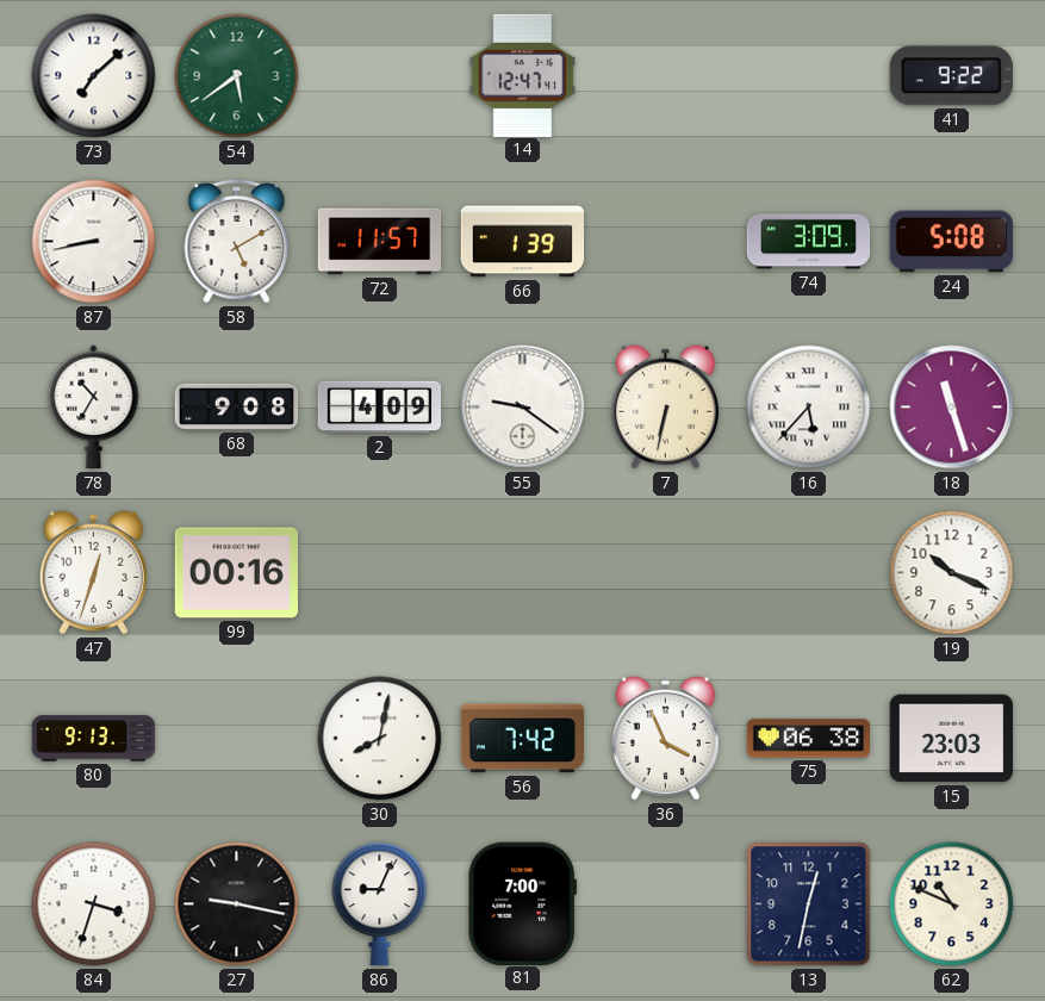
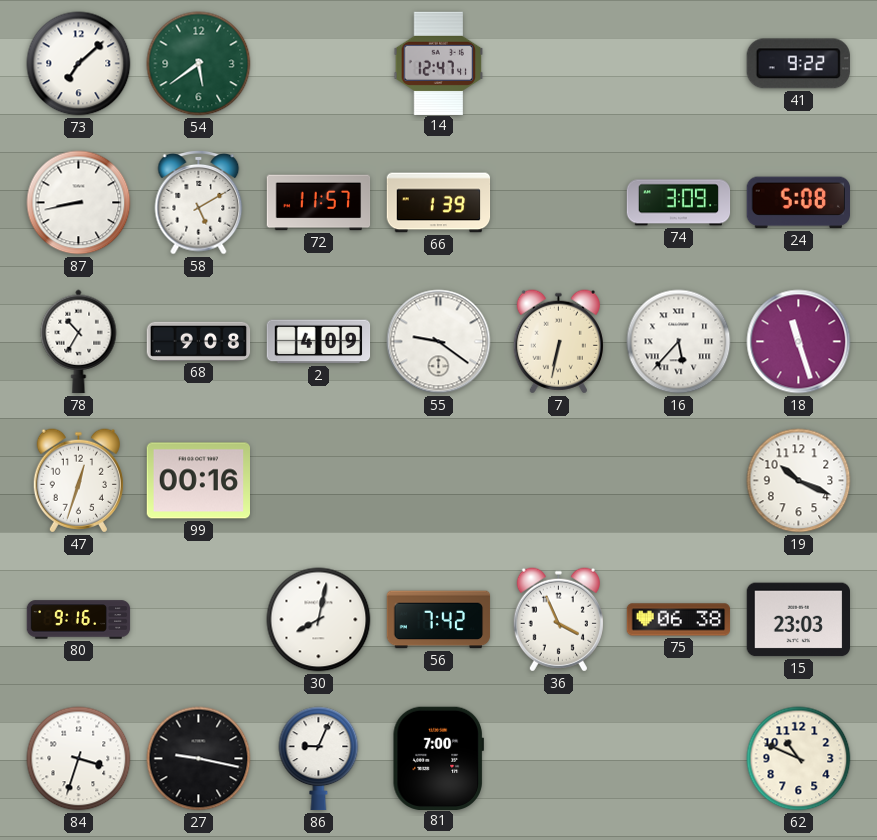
80: 9:13 -> 9:16 (79, 620)
13: 12:32 -> none (809, 904)
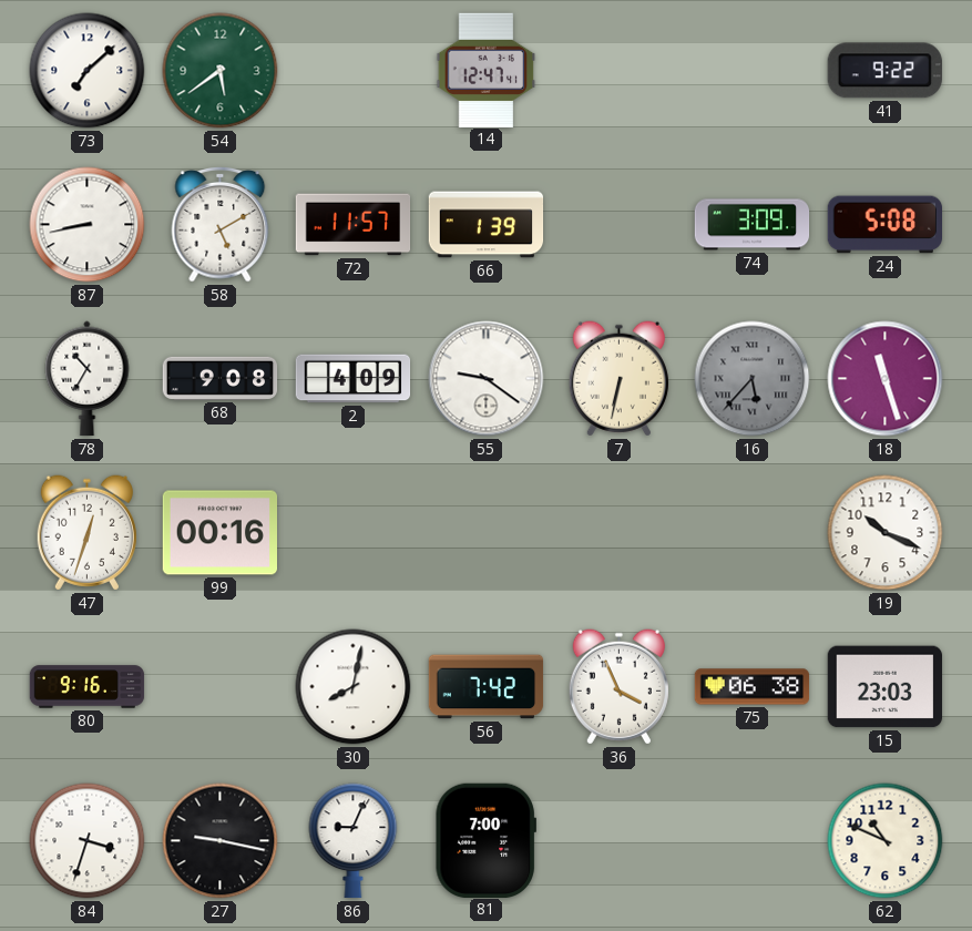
16 dial: white -> grey (753, 379)
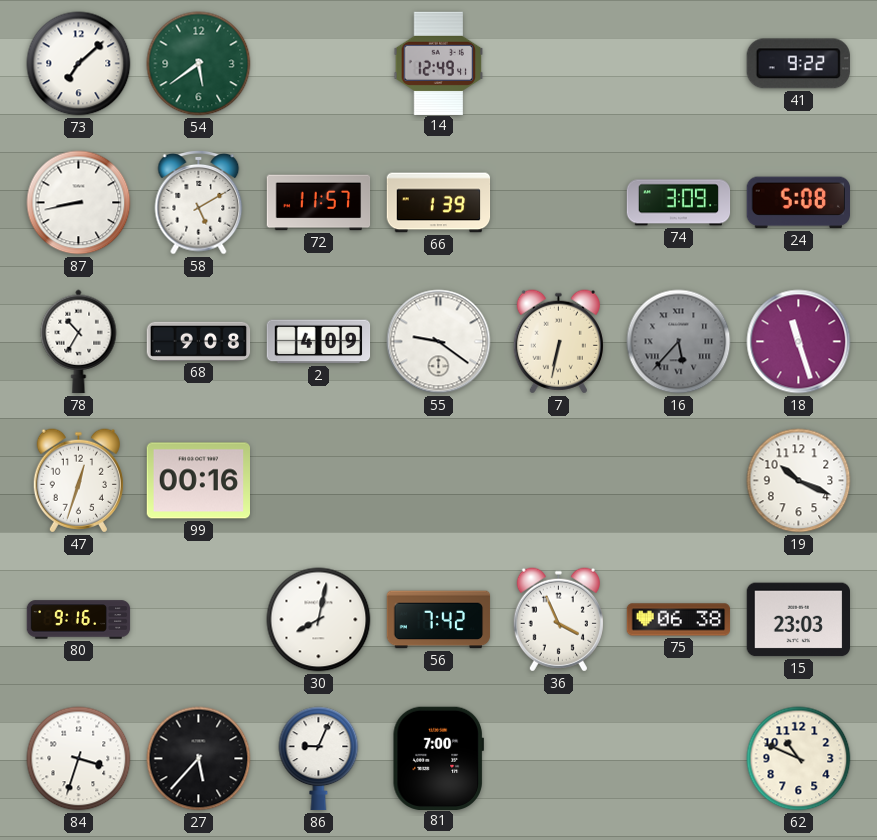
14: 12:47 -> 12:49 (439, 63)
27: 9:17 -> 5:37 (199, 759)
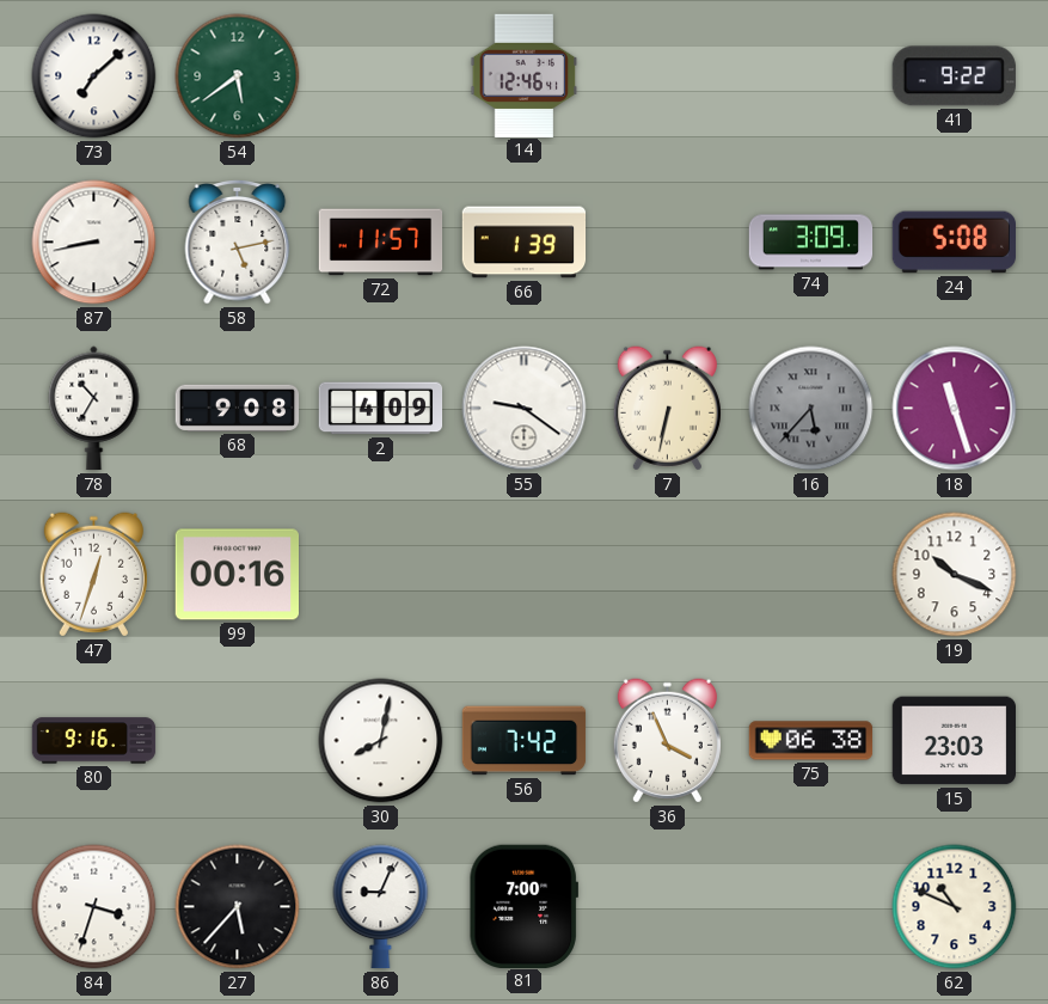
14: 12:49 -> 12:46 (525, 75)
58: 5:10 -> 5:13 (238, 243)
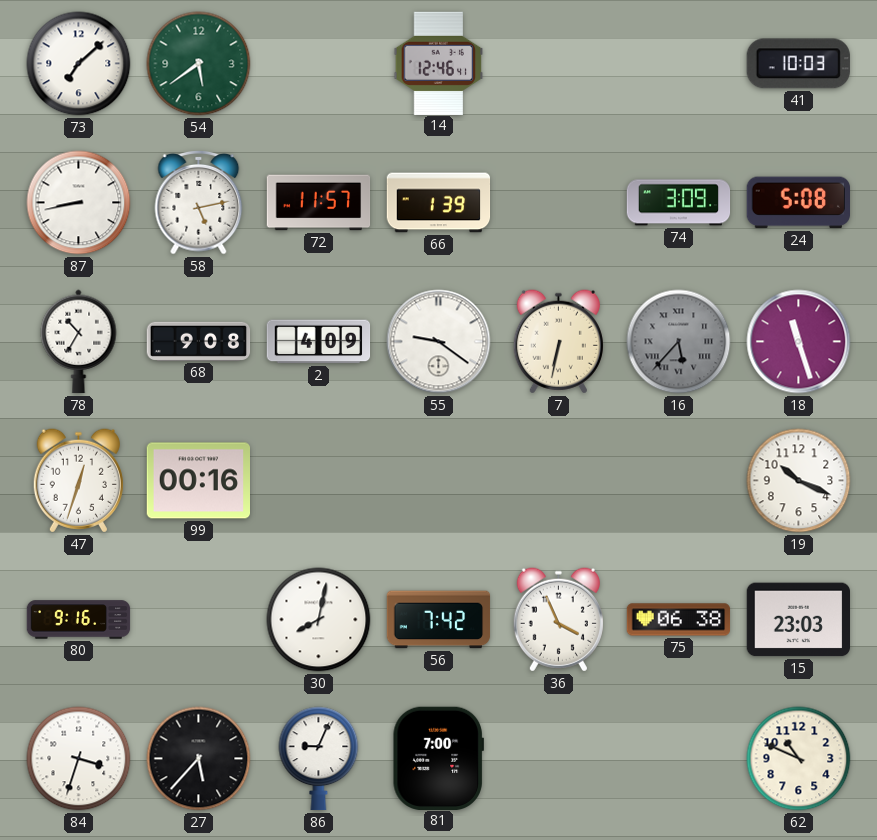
41: 9:22 -> 10:03 (798, 64)
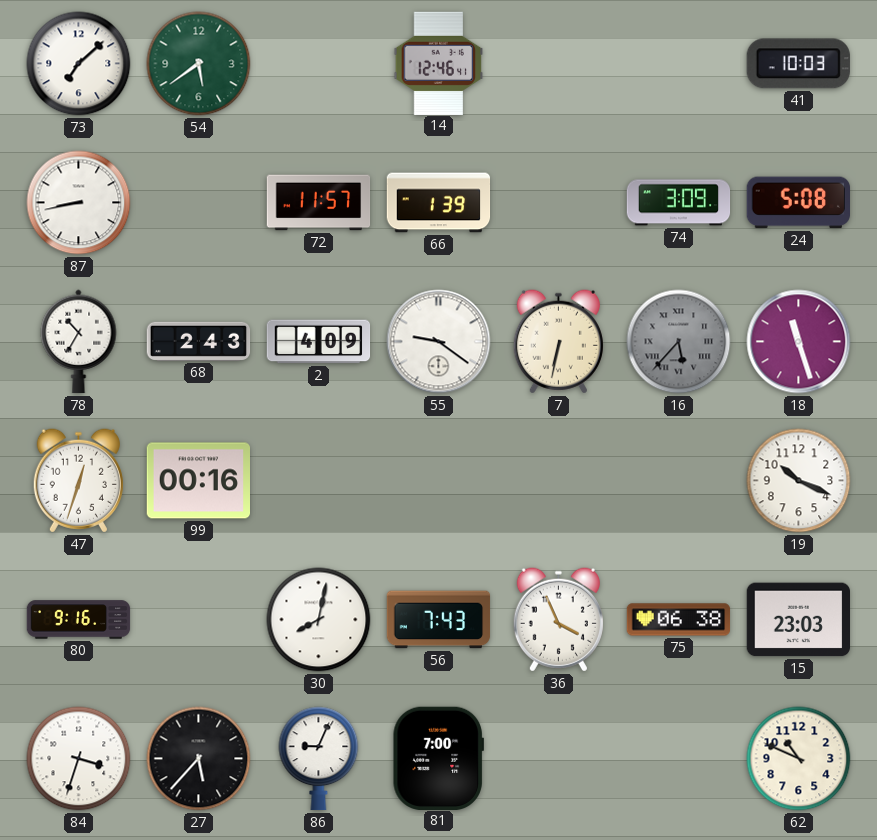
58: 5:13 -> none (199, 203)
68: 9:08 -> 2:43 (199, 341)
56: 7:42 -> 7:43 (439, 620)
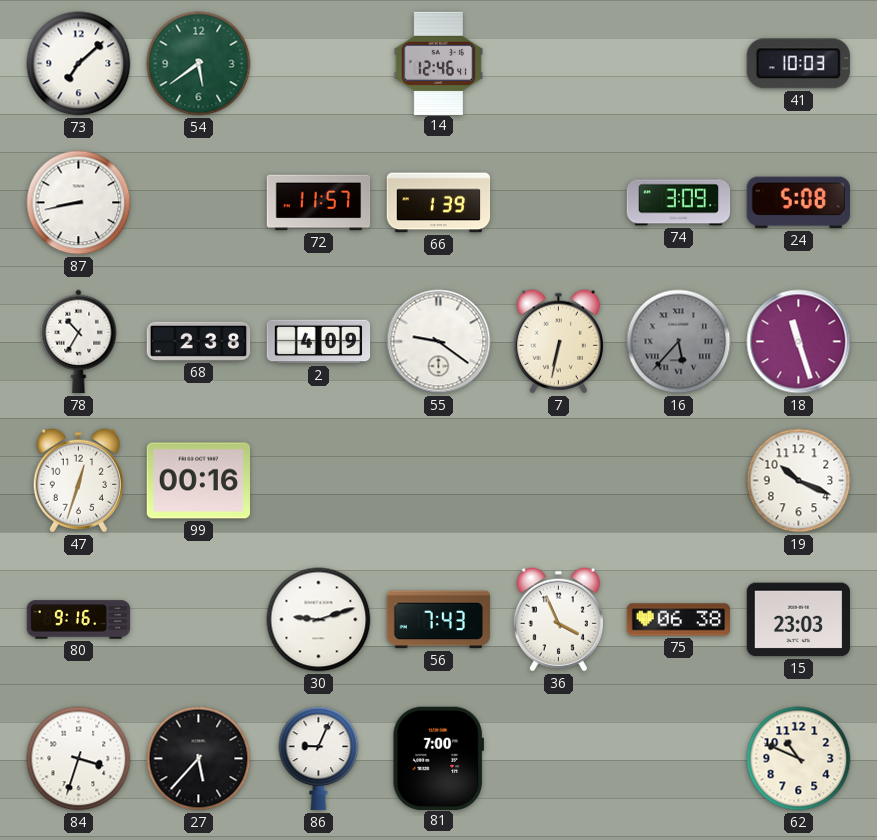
68: 2:43 -> 2:38 (199, 341)
30: 8:02 -> 9:12 (319, 620)
